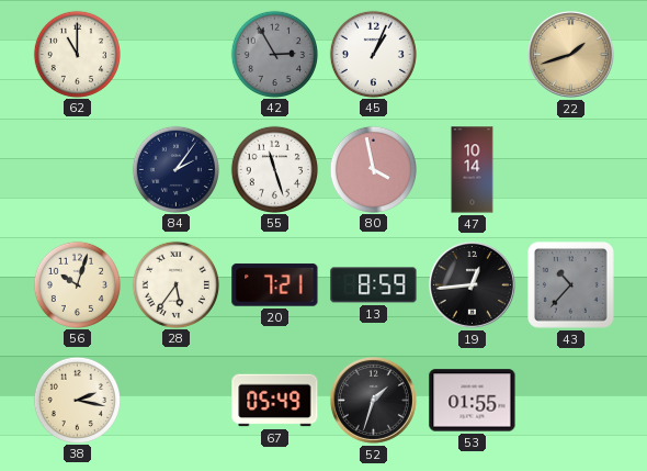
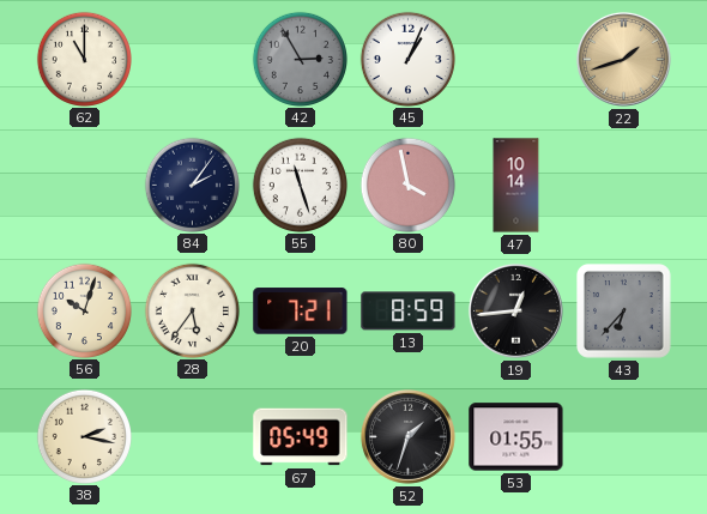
43: 10:37 -> 6:37 (624, 312)
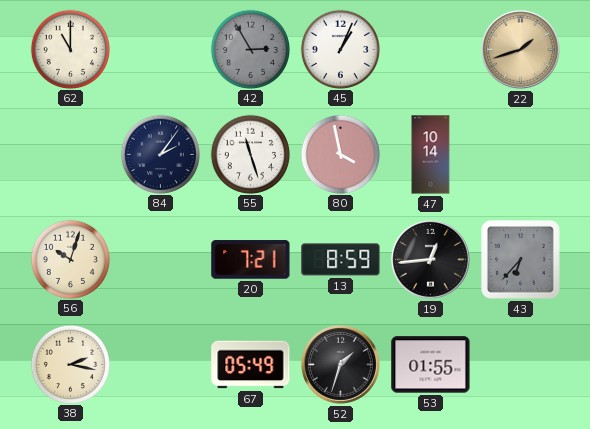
28: 5:36 -> none (192, 310)
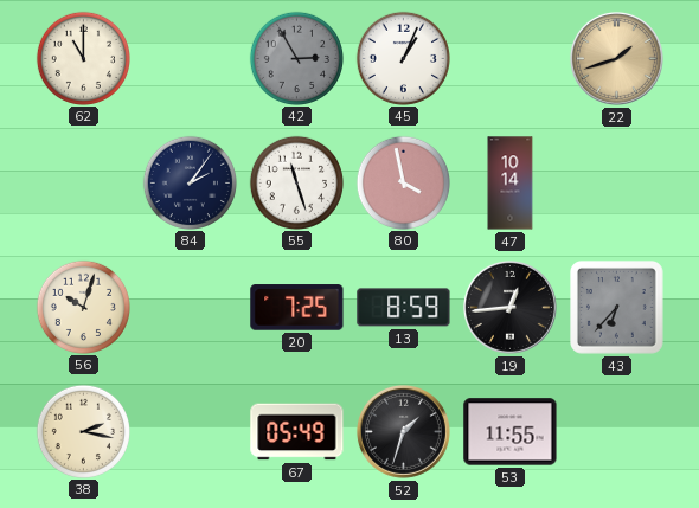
20: 7:21 -> 7:25 (297, 308)
53: 01:55 -> 11:55 (511, 432)
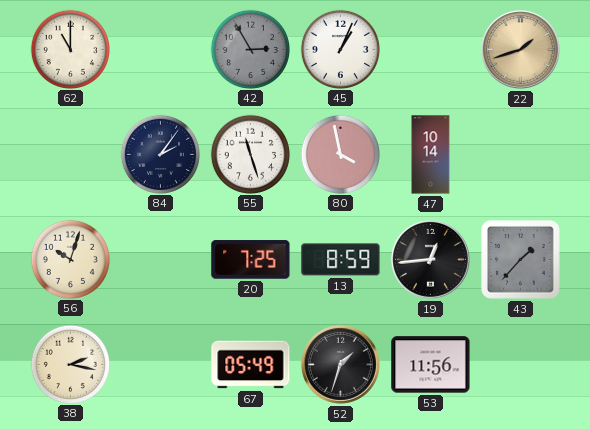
43: 6:37 -> 1:37 (521, 260)
53: 11:55 -> 11:56 (431, 365)
